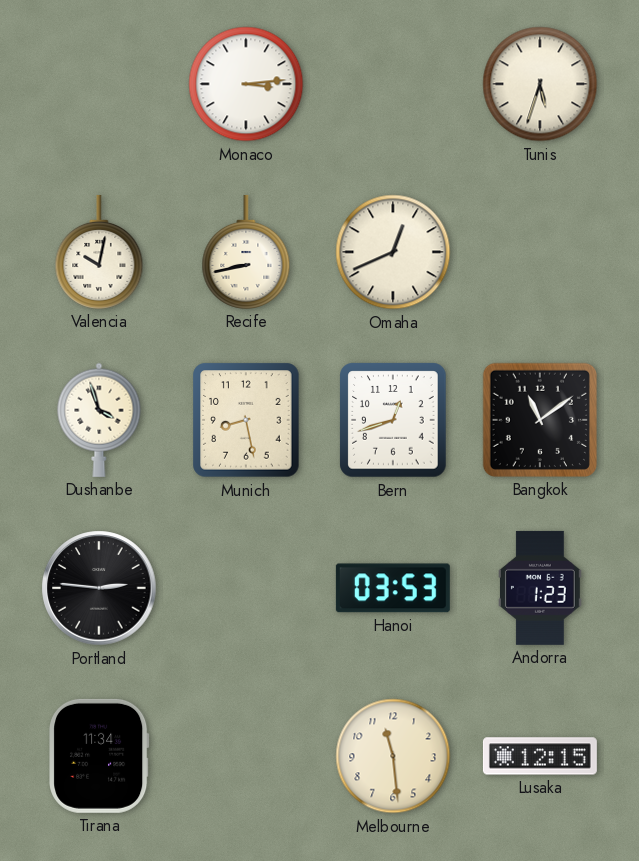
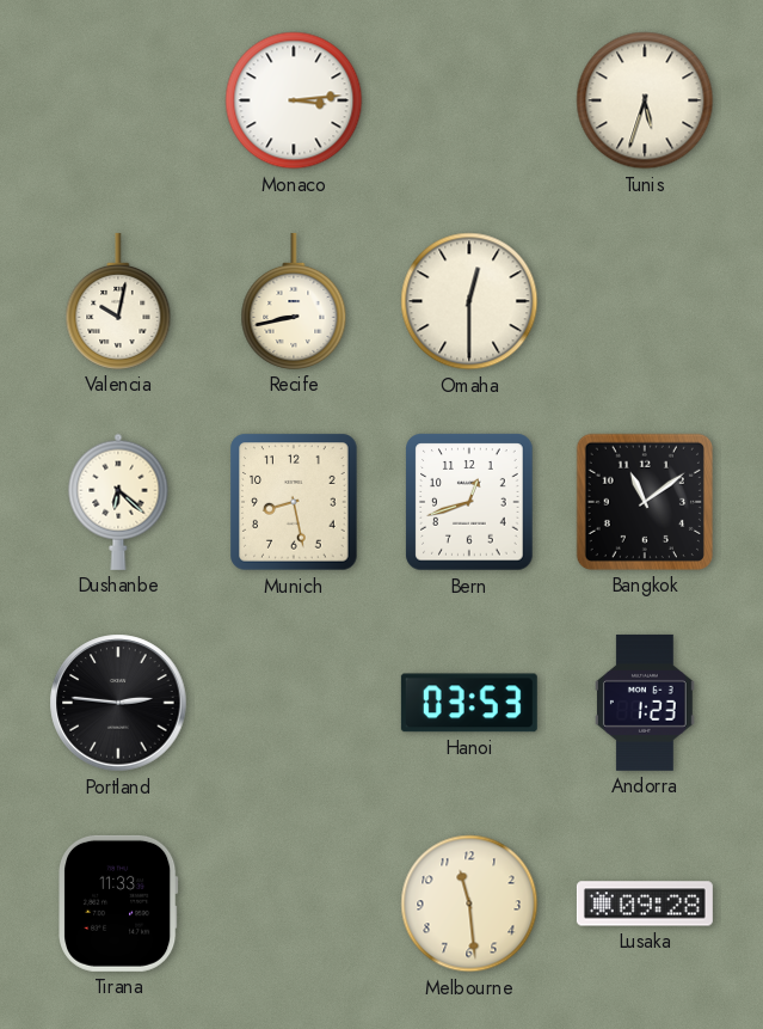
Omaha: 12:41 -> 12:30 (469, 301)
Dushanbe: 3:57 -> 6:22 (118, 502)
Tirana: 11:34 -> 11:33 (119, 904)
Lusaka: 12:15 -> 09:28 (645, 904)
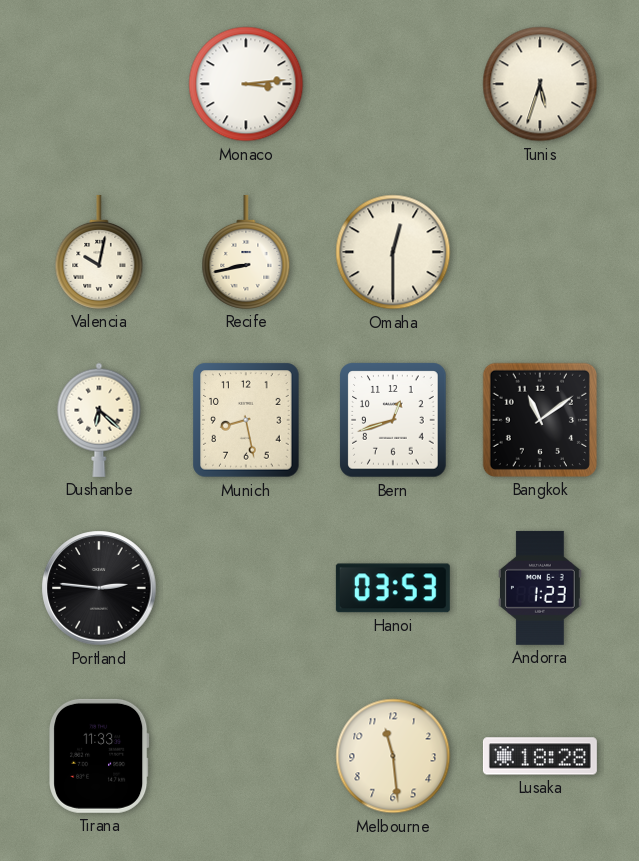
Lusaka: 09:28 -> 18:28 (540, 756)
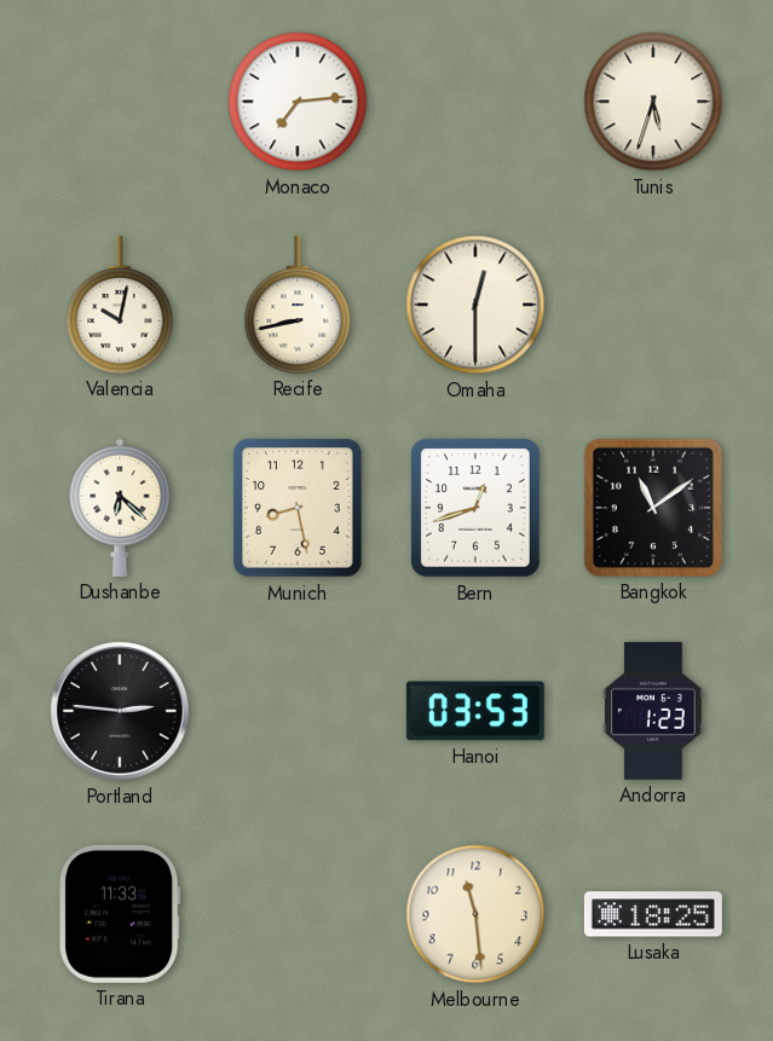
Monaco: 3:14 -> 7:14 (298, 102)
Lusaka: 18:28 -> 18:25 (653, 914)
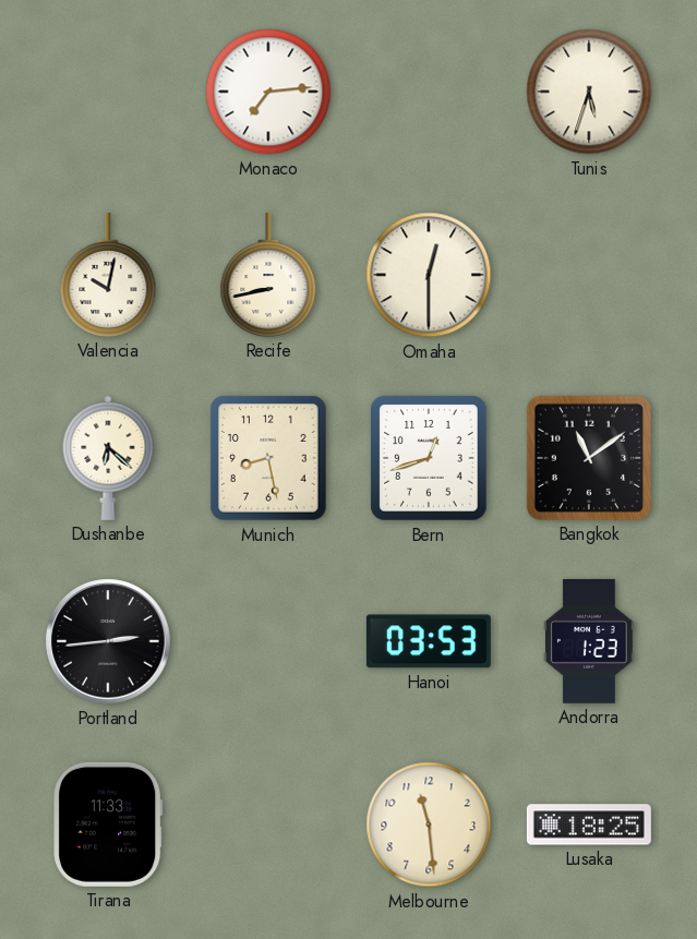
Portland: 2:46 -> 2:44 (108, 641)
